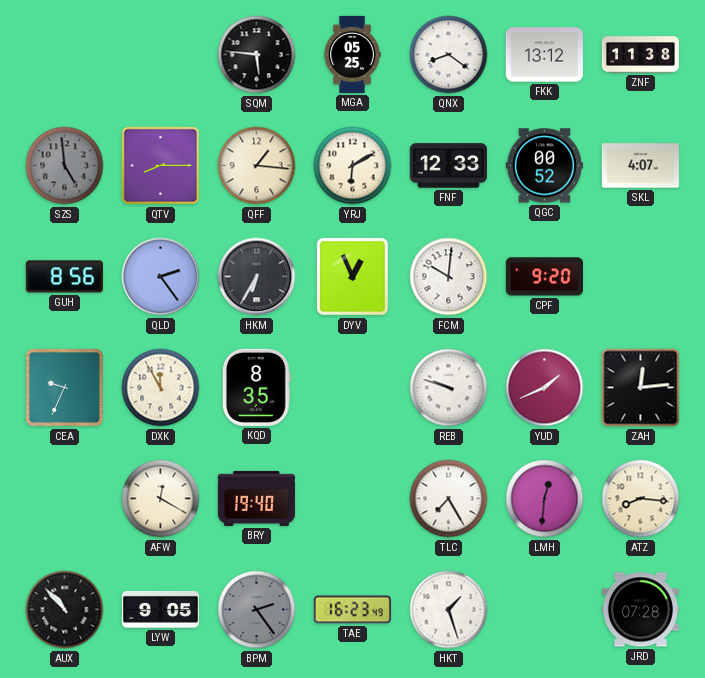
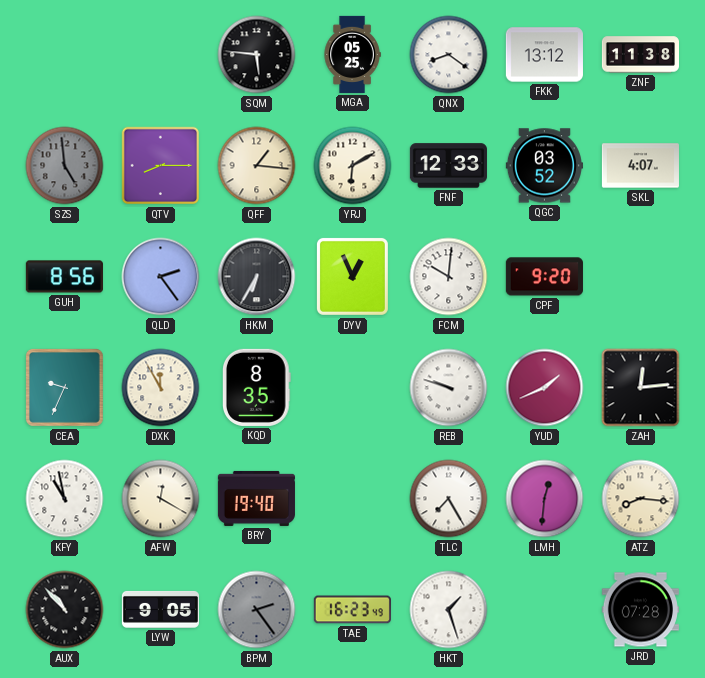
QGC: 00:52 -> 03:52 (544, 166)
KFY: none -> 10:58 (65, 499)
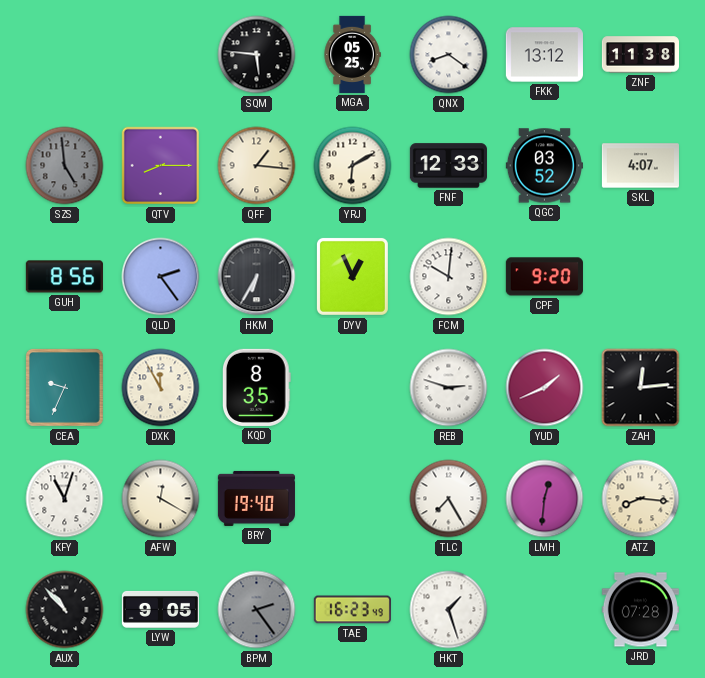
REB: 9:48 -> 2:48 (449, 388)
KFY: 10:58 -> 11:03 (65, 499)
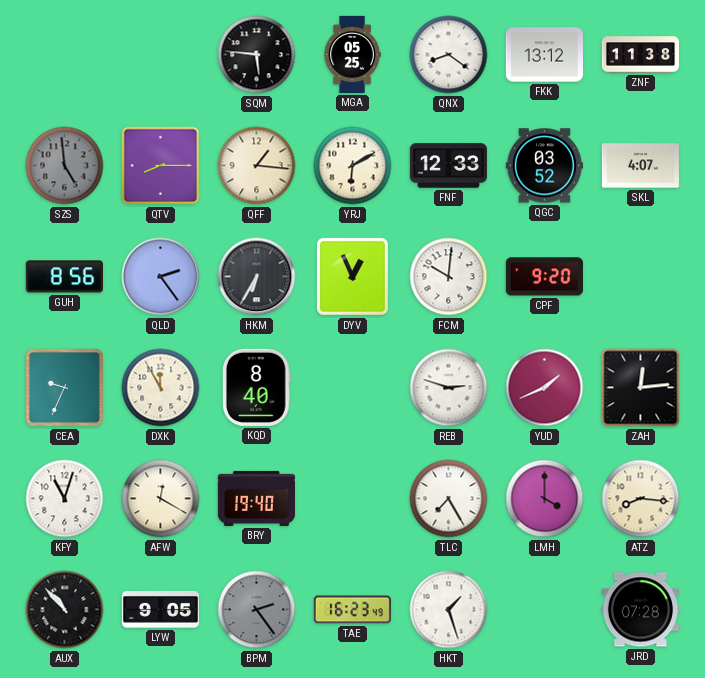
KQD: 8:35 -> 8:40 (256, 387)
LMH: 12:31 -> 4:00 (545, 499)
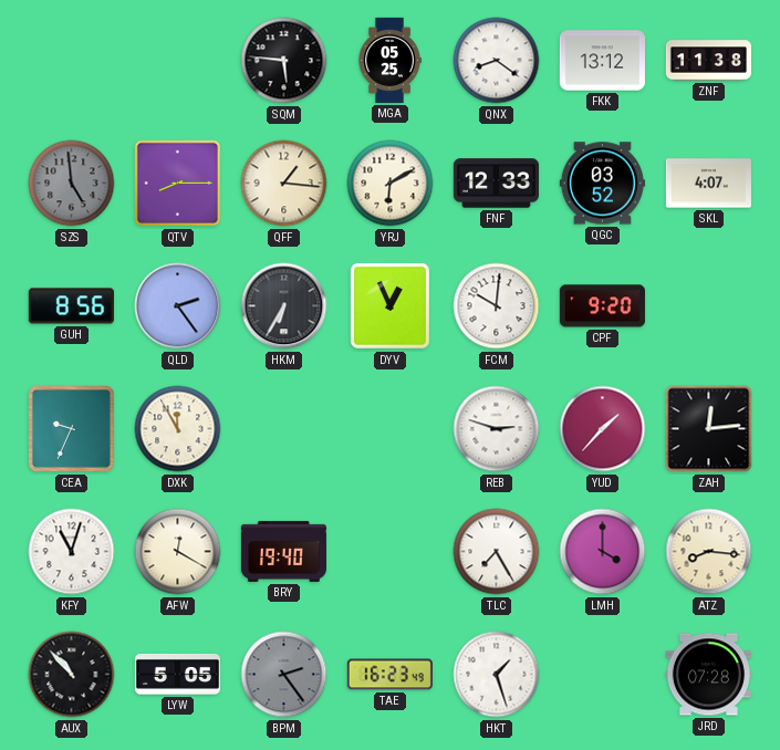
KQD: 8:40 -> none (256, 387)
YUD: 1:41 -> 1:37 (603, 429)
LYW: 9:05 -> 5:05 (177, 674)
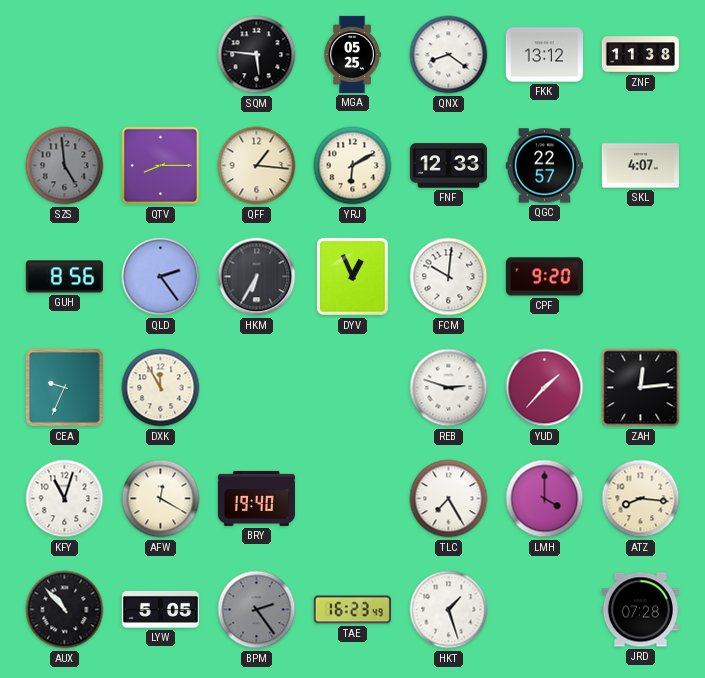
QGC: 03:52 -> 22:57 (544, 166)
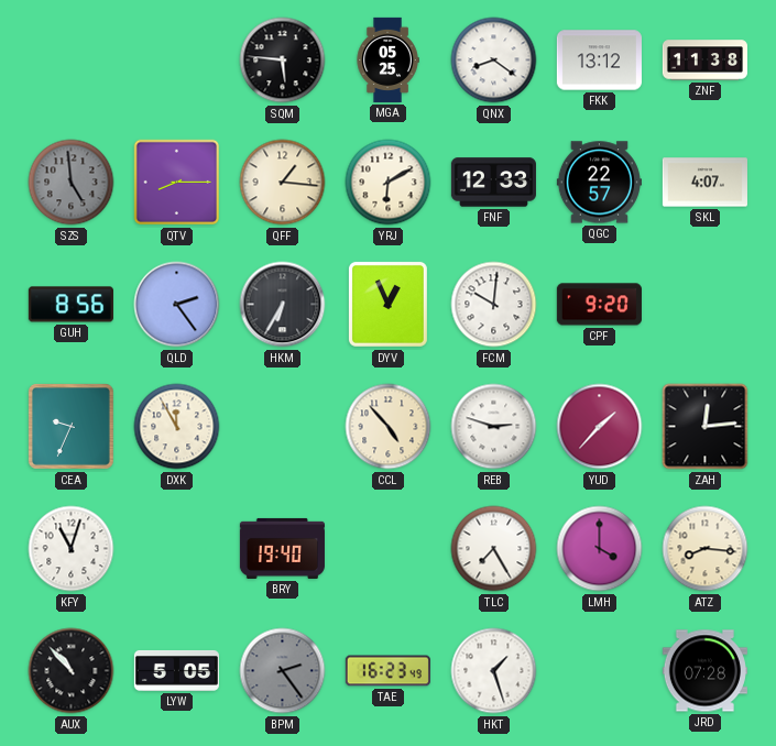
CCL: none -> 4:53 (389, 427)
AFW: 12:20 -> none (161, 499)
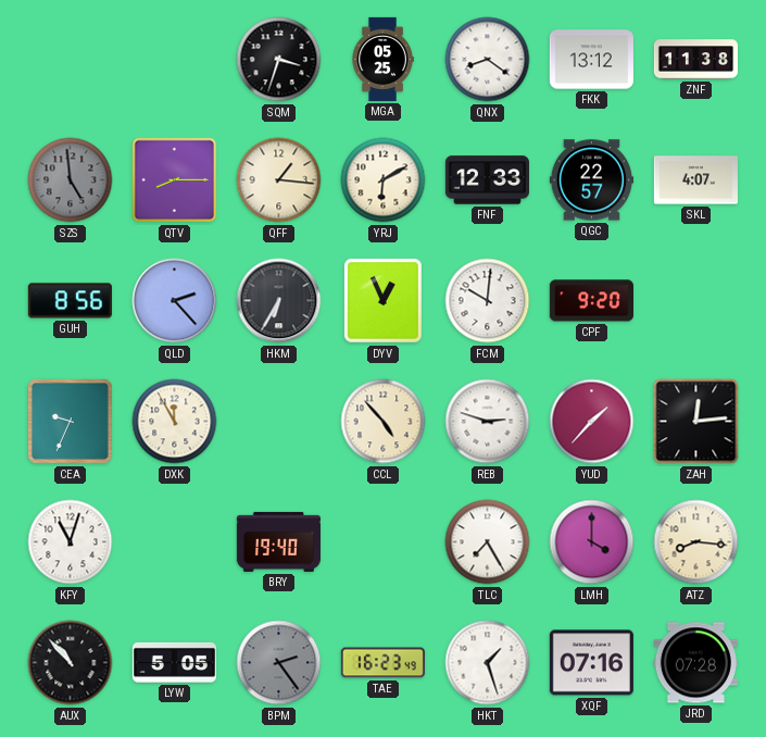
SQM: 5:46 -> 3:33 (279, 60)
QLD: 2:24 -> 2:23 (175, 301)
XQF: none -> 07:16 (591, 663)
